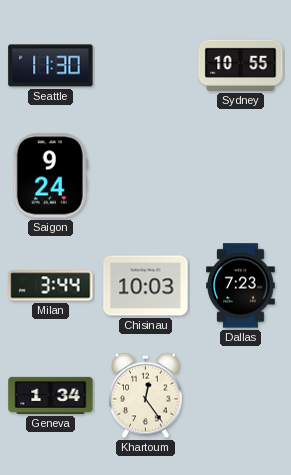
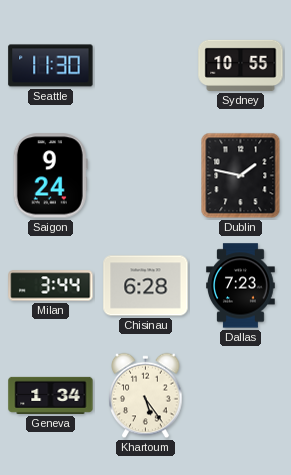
Dublin: none -> 1:47 (241, 176)
Chisinau: 10:03 -> 6:28 (146, 286)
Khartoum: 12:24 -> 5:24 (146, 396)
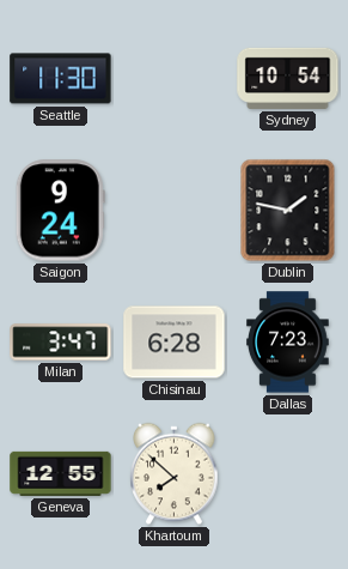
Sydney: 10:55 -> 10:54 (288, 78)
Milan: 3:44 -> 3:47 (61, 343)
Geneva: 1:34 -> 12:55 (61, 473)
Khartoum: 5:24 -> 7:52 (175, 474)
